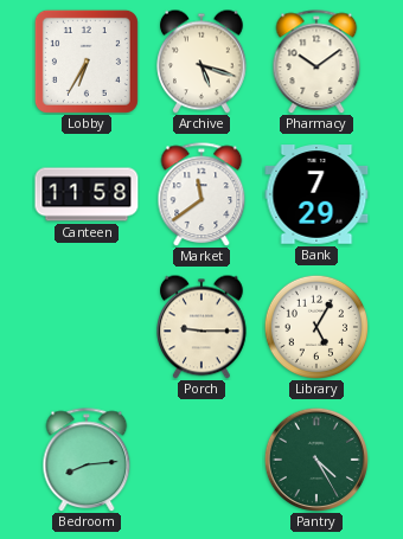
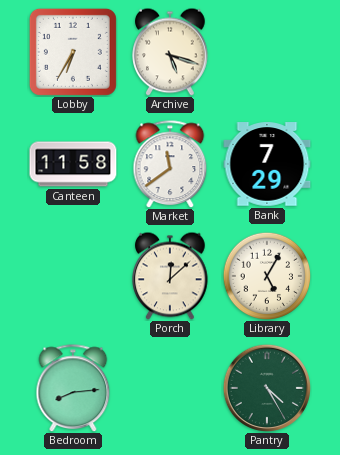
Pharmacy: 10:09 -> none (316, 62)
Porch: 9:15 -> 12:08 (171, 276)
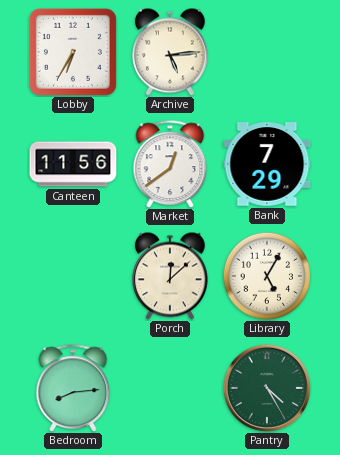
Archive: 5:18 -> 5:14 (171, 52)
Canteen: 11:58 -> 11:56 (73, 164)
Market: 11:39 -> 12:39 (170, 164)
